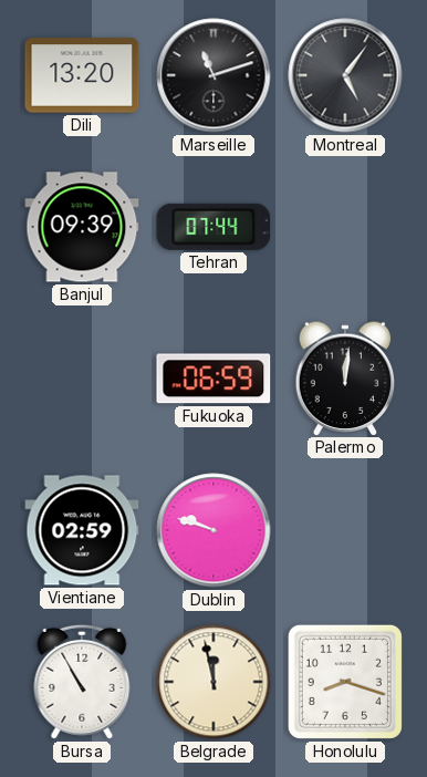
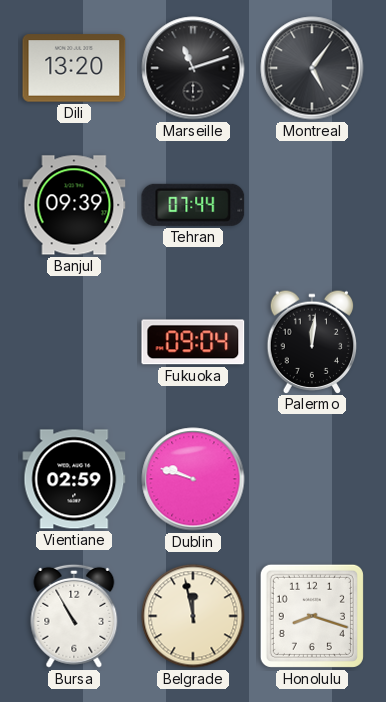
Fukuoka: 06:59 -> 09:04 (193, 342)
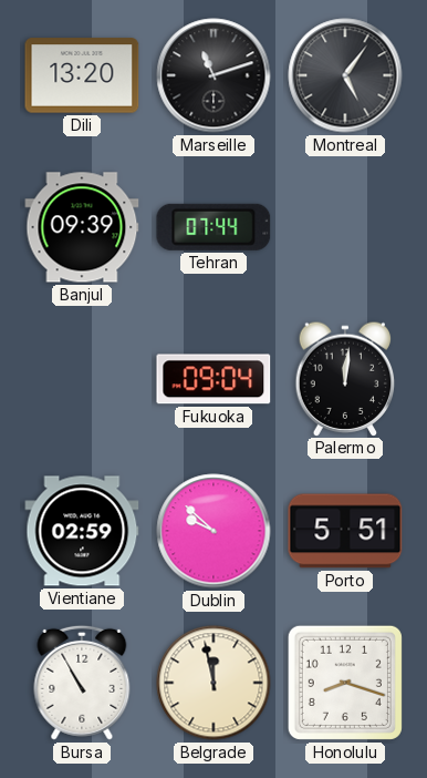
Dublin: 9:48 -> 9:52 (213, 531)
Porto: none -> 5:51 (345, 531)
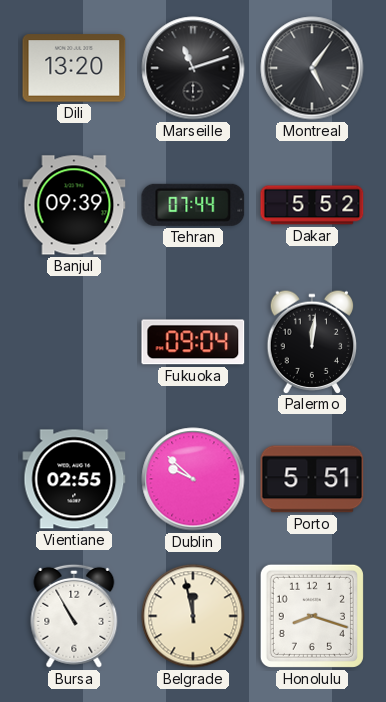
Dakar: none -> 5:52 (312, 205)
Vientiane: 02:59 -> 02:55 (74, 479)
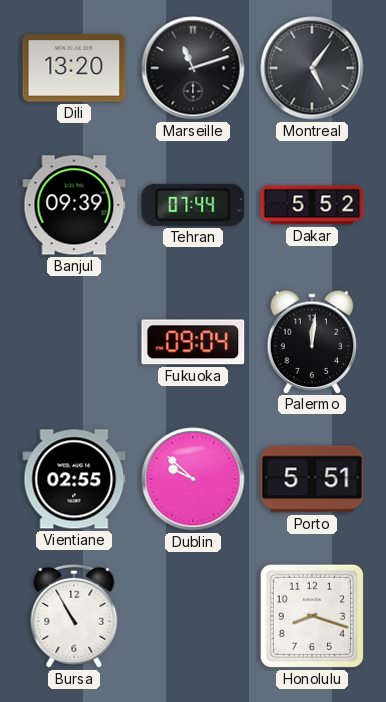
Belgrade: 11:58 -> none (193, 616)
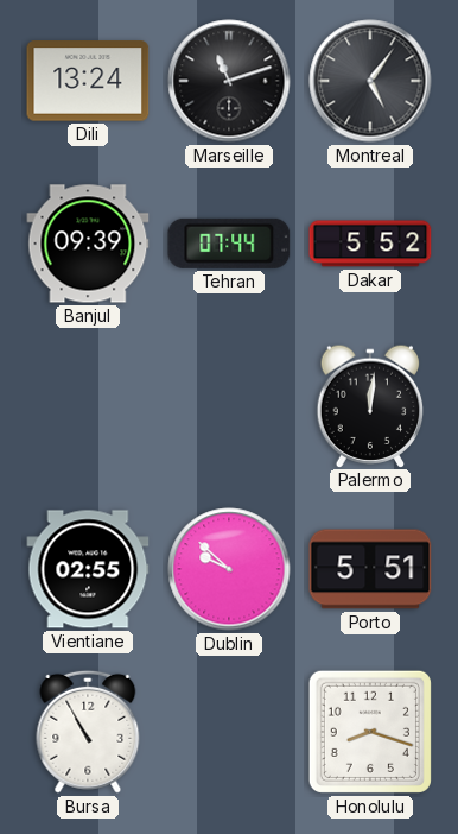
Dili: 13:20 -> 13:24 (88, 81)
Fukuoka: 09:04 -> none (193, 342)
